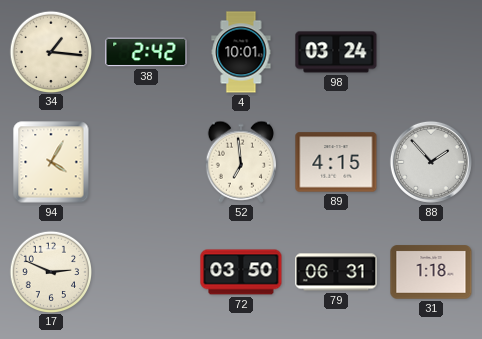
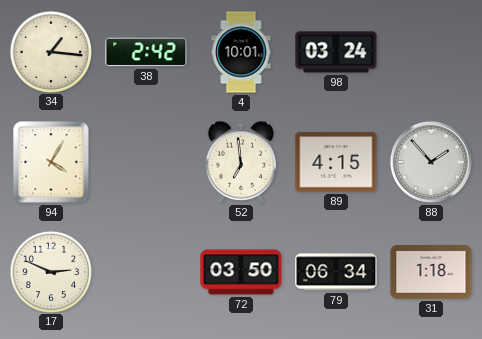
79: 06:31 -> 06:34 (336, 272)
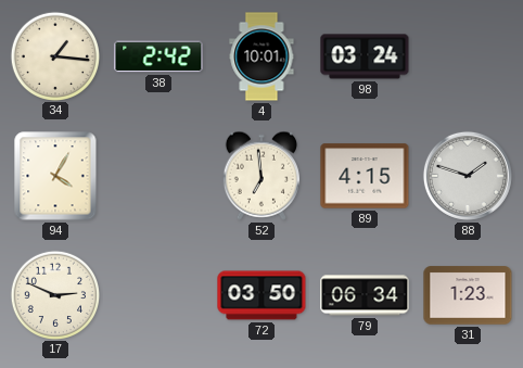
88: 1:53 -> 1:48 (468, 176)
31: 1:18 -> 1:23 (468, 295)
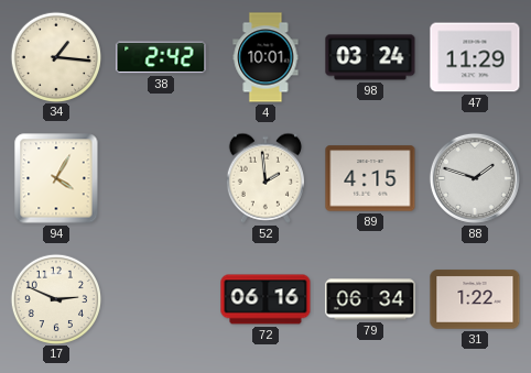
47: none -> 11:29 (475, 57)
52: 6:59 -> 1:59 (265, 178)
72: 03:50 -> 06:16 (265, 299)
31: 1:23 -> 1:22 (475, 299)
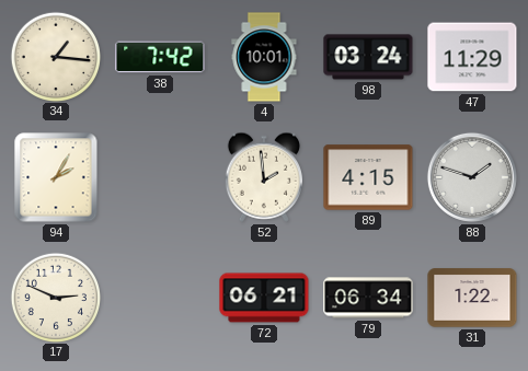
38: 2:42 -> 7:42 (160, 57)
94: 4:05 -> 2:05 (56, 177)
72: 06:16 -> 06:21 (264, 298)
